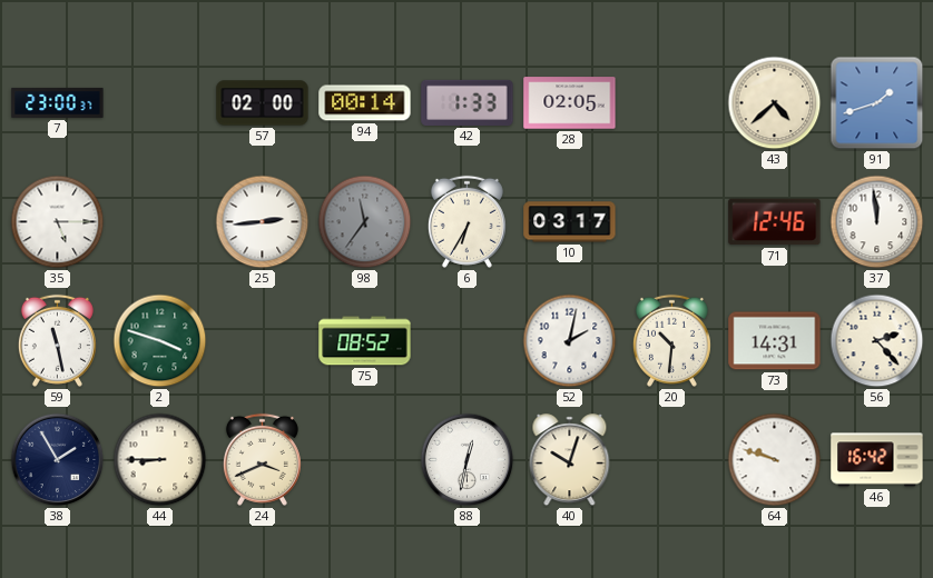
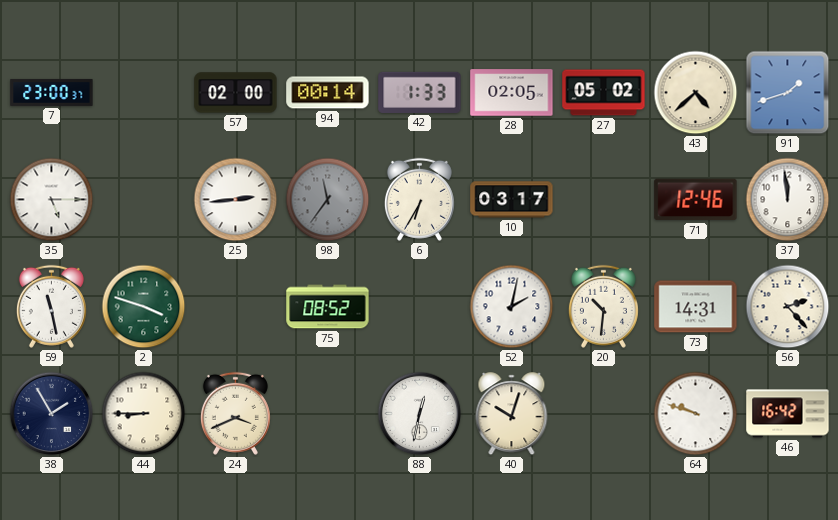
27: none -> 05:02 (604, 93)
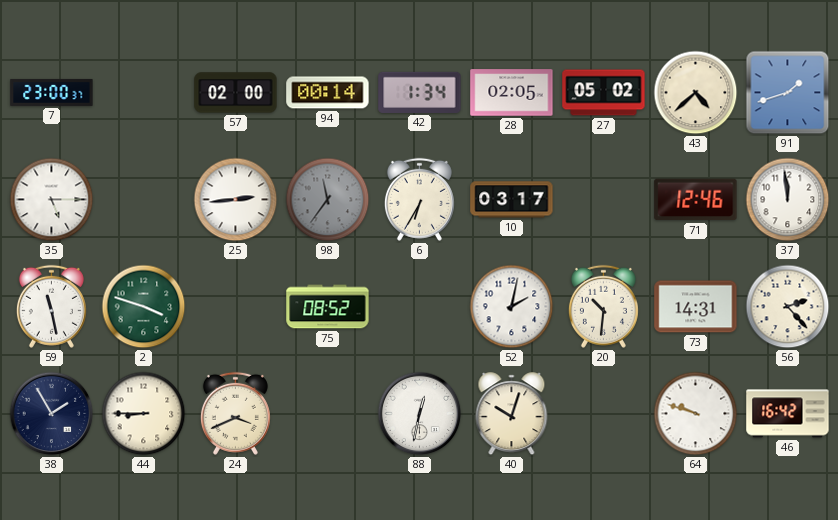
42: 1:33 -> 1:34 (420, 92)
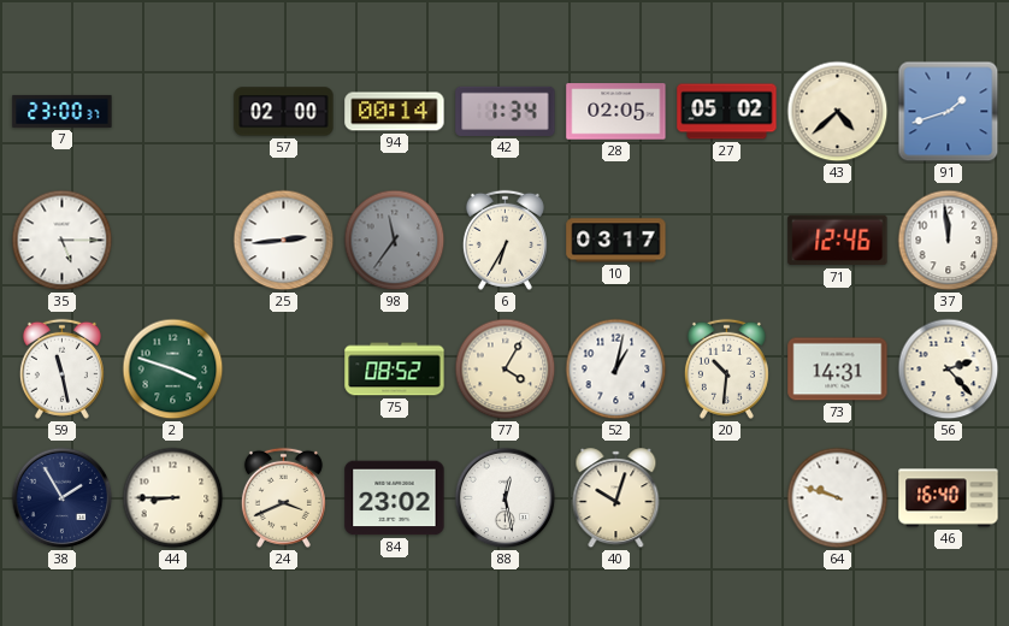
77: none -> 4:05 (506, 370)
52: 2:02 -> 1:02 (616, 370)
84: none -> 23:02 (395, 498)
88: 12:32 -> 12:28 (506, 498)
46: 16:42 -> 16:40 (949, 498)
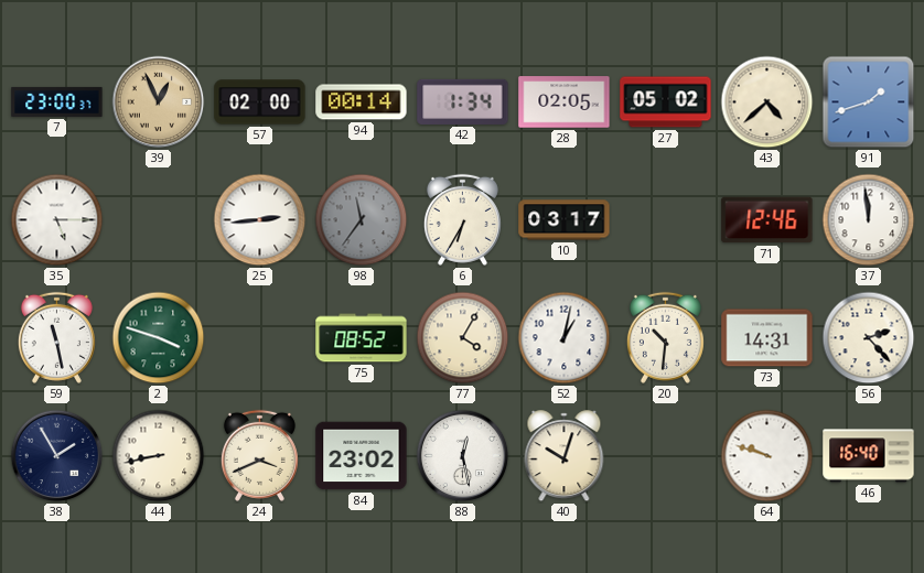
39: none -> 12:56 (159, 102)
44: 8:45 -> 8:43 (159, 456)
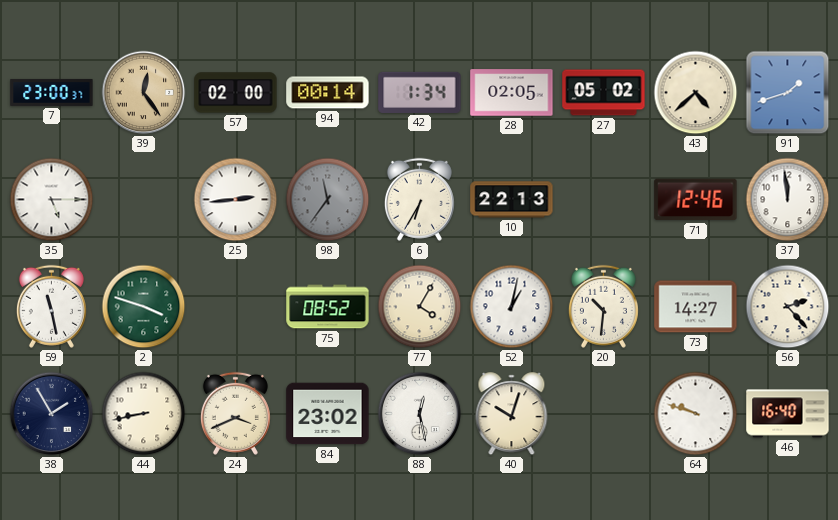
39: 12:56 -> 12:24 (144, 93)
10: 03:17 -> 22:13 (512, 200)
73: 14:31 -> 14:27 (696, 307)
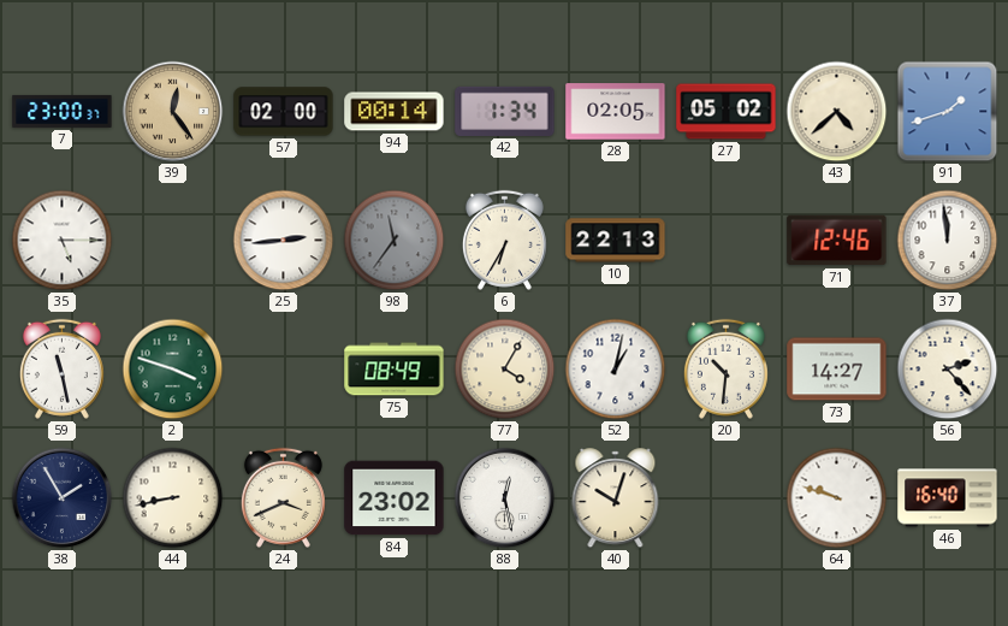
75: 08:52 -> 08:49 (395, 370)
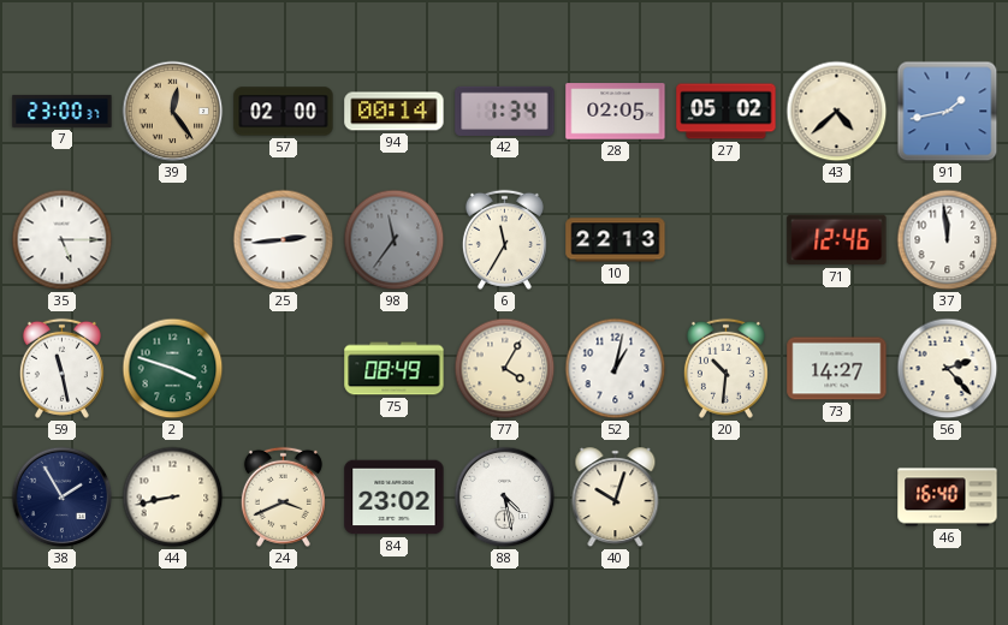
91: 1:42 -> 1:43 (948, 112)
6: 6:35 -> 11:35 (504, 239)
88: 12:28 -> 4:28 (505, 498)
64: 9:48 -> none (837, 498)
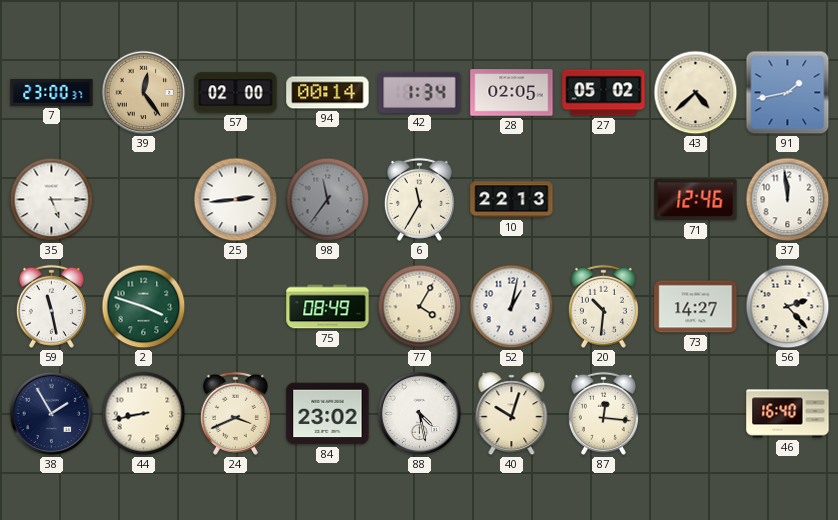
87: none -> 12:16 (603, 413)
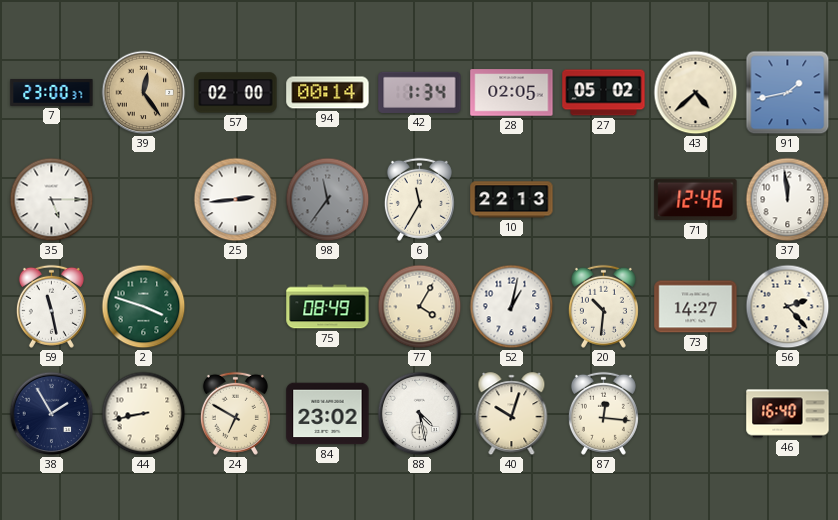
24: 3:41 -> 6:50 (235, 413)
